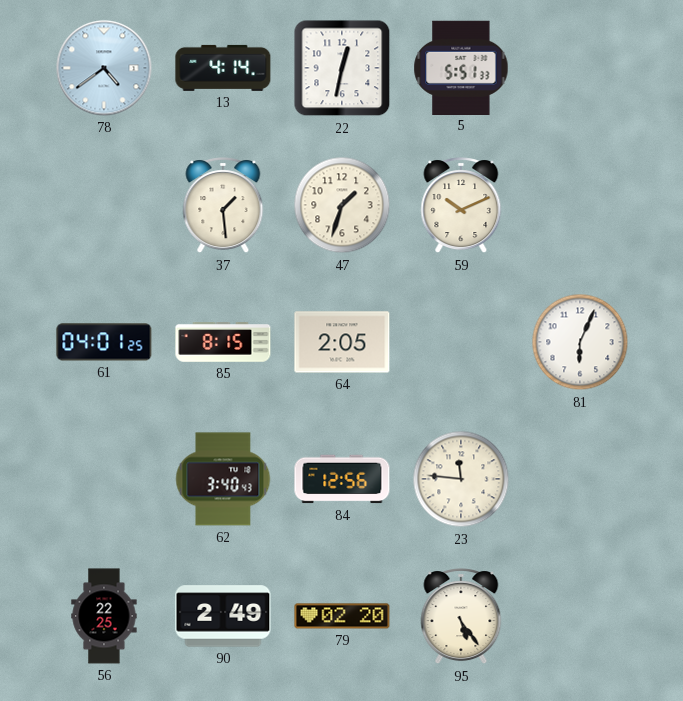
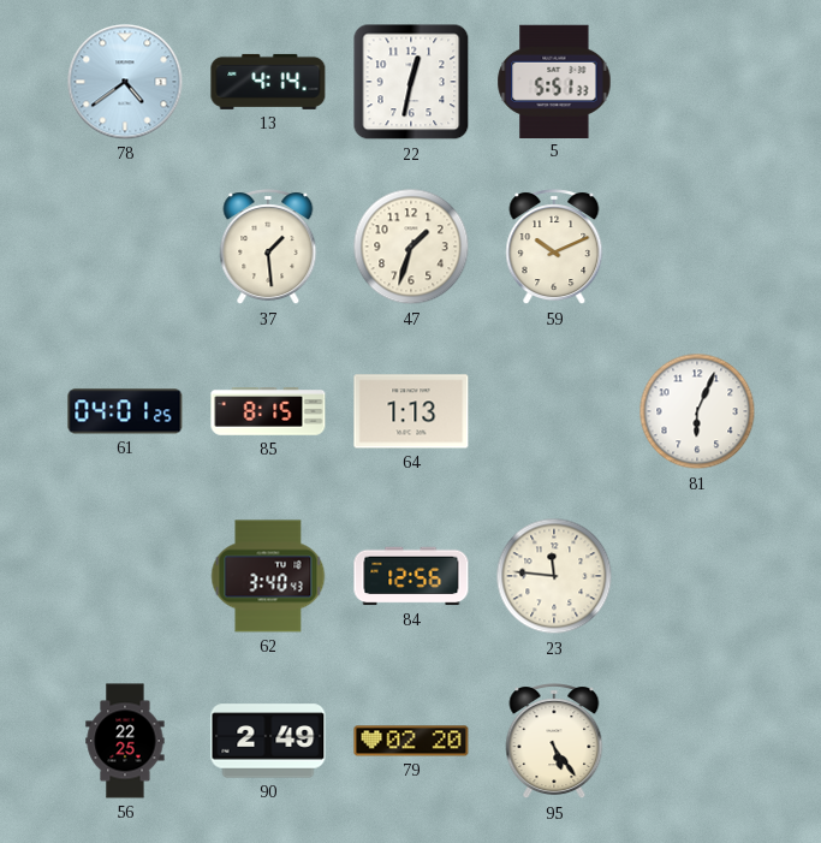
64: 2:05 -> 1:13 (411, 411)
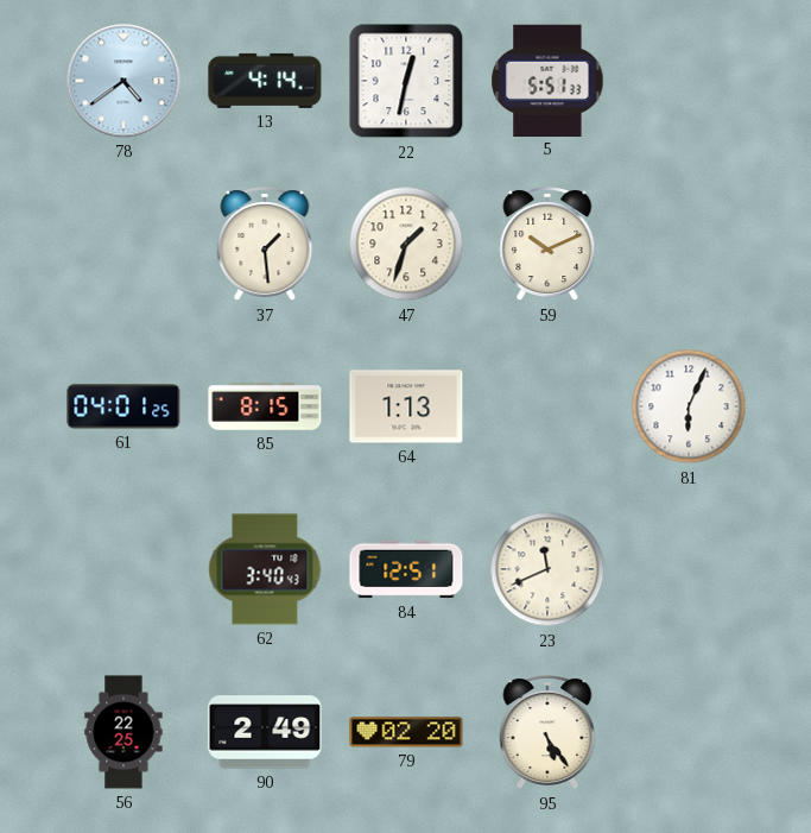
84: 12:56 -> 12:51 (406, 569)
23: 11:46 -> 11:41 (547, 569)
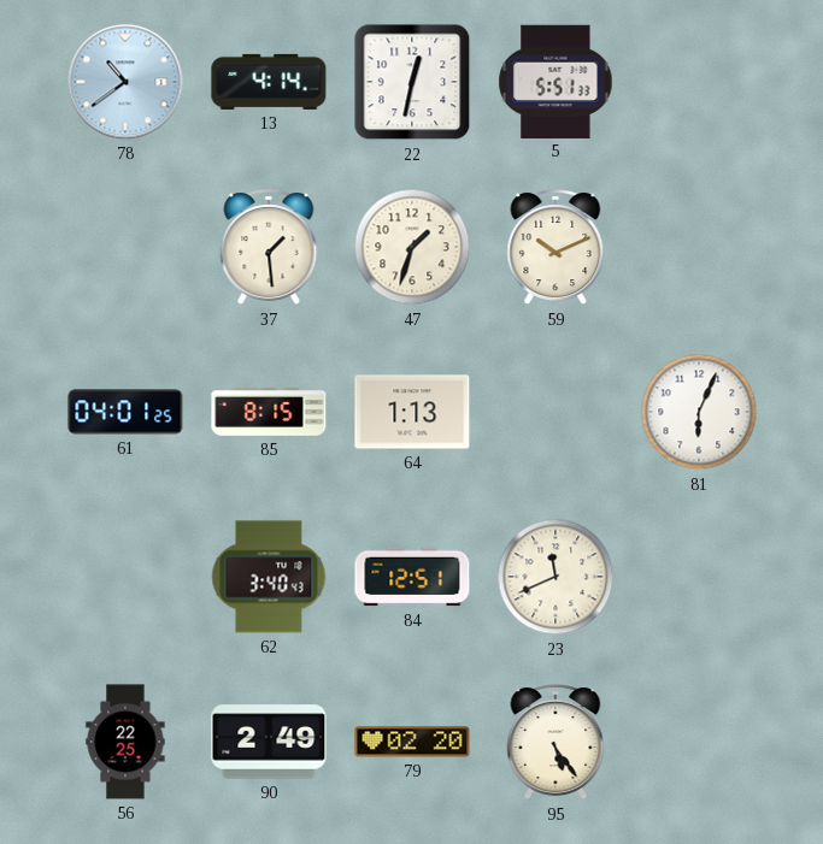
78: 4:39 -> 10:39 (125, 82)
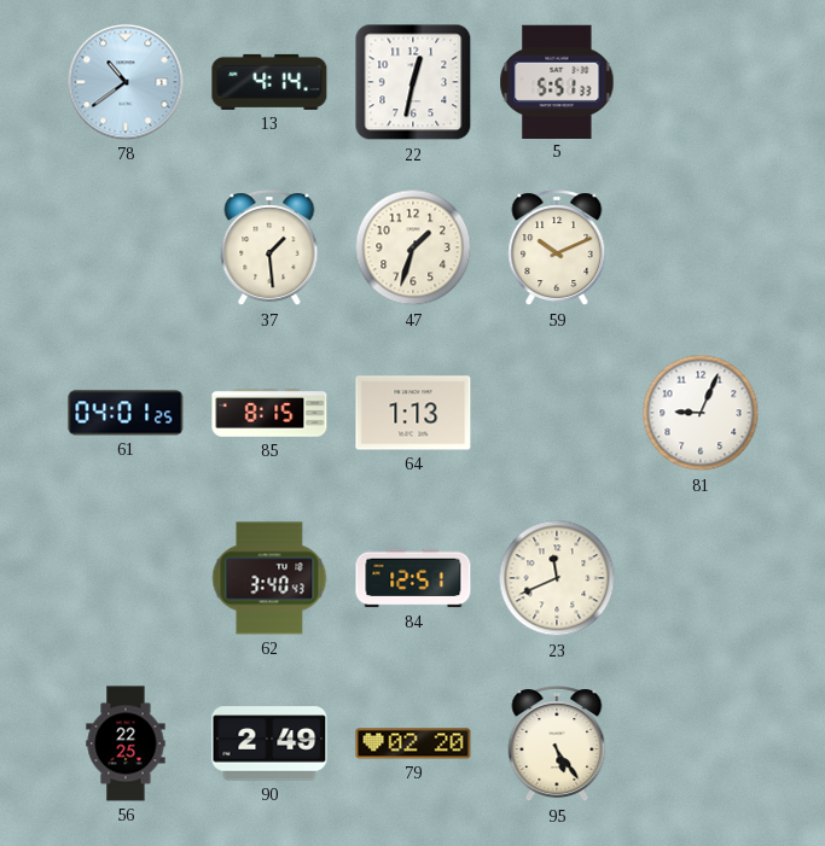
81: 6:04 -> 9:04 (701, 413)
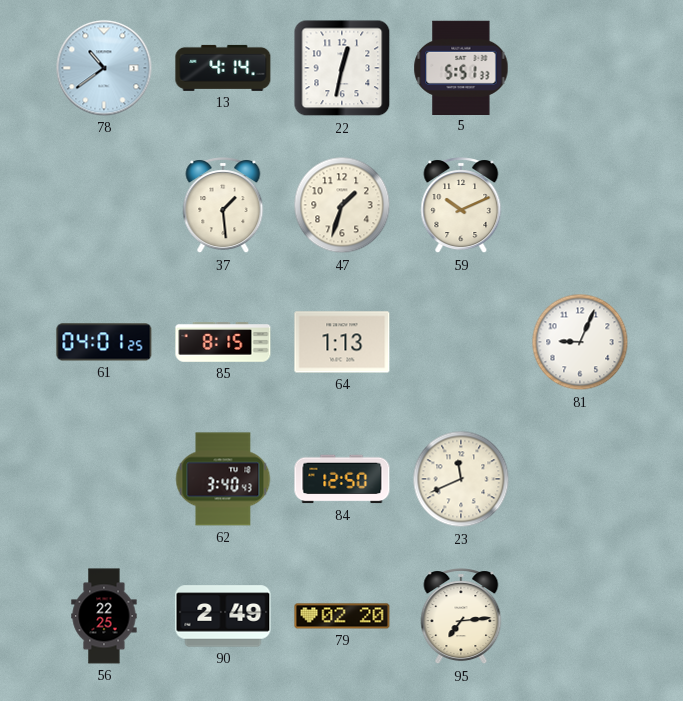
84: 12:51 -> 12:50 (342, 479)
95: 5:24 -> 7:14 (461, 617)
